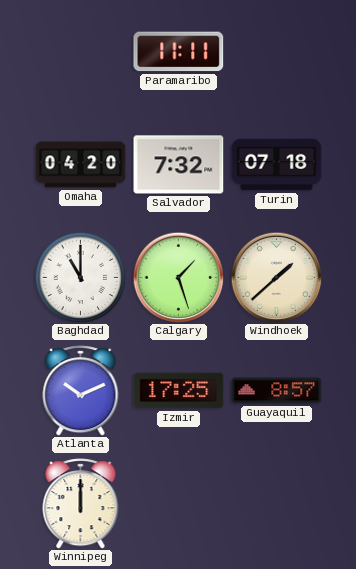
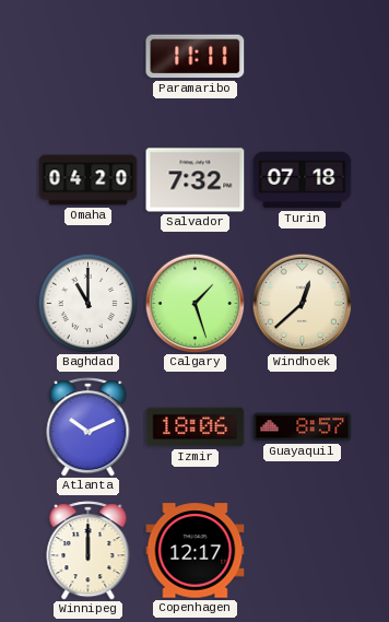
Windhoek: 1:38 -> 12:38 (302, 303)
Izmir: 17:25 -> 18:06 (196, 427)
Copenhagen: none -> 12:17 (196, 551)
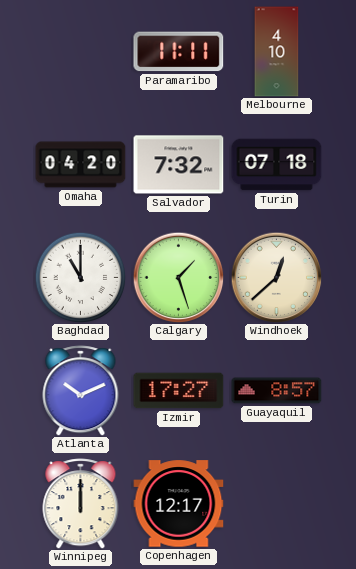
Melbourne: none -> 4:10 (277, 52)
Izmir: 18:06 -> 17:27 (179, 391)
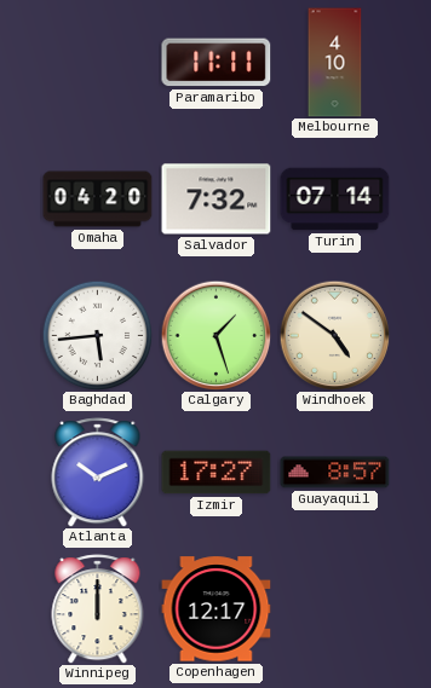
Turin: 07:18 -> 07:14 (335, 200)
Baghdad: 11:00 -> 5:44 (97, 335)
Windhoek: 12:38 -> 4:51 (334, 335)
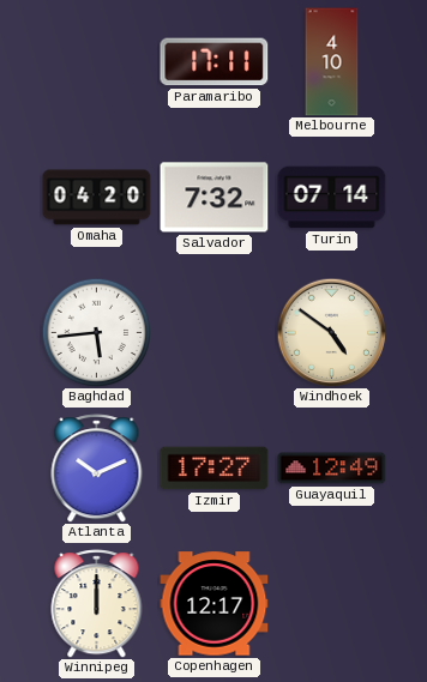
Paramaribo: 11:11 -> 17:11 (215, 62)
Calgary: 1:27 -> none (215, 335)
Guayaquil: 8:57 -> 12:49 (332, 469)
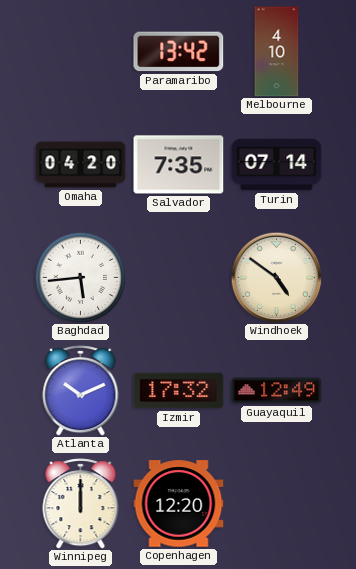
Paramaribo: 17:11 -> 13:42 (179, 52)
Salvador: 7:32 -> 7:35 (179, 165)
Izmir: 17:27 -> 17:32 (179, 391)
Copenhagen: 12:17 -> 12:20 (179, 504)
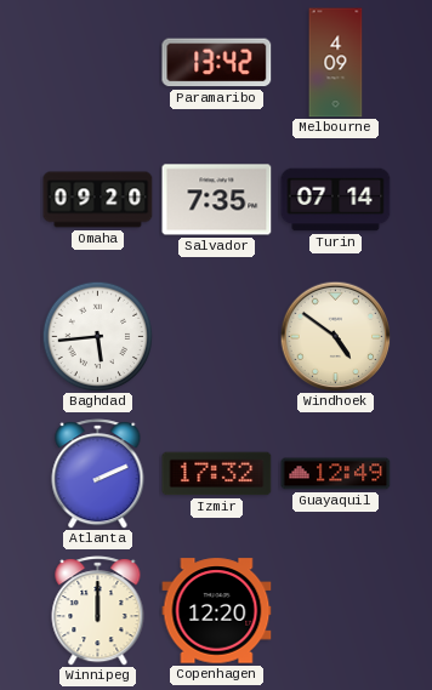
Melbourne: 4:10 -> 4:09 (336, 63)
Omaha: 04:20 -> 09:20 (98, 200)
Atlanta: 10:11 -> 2:11 (98, 474)
